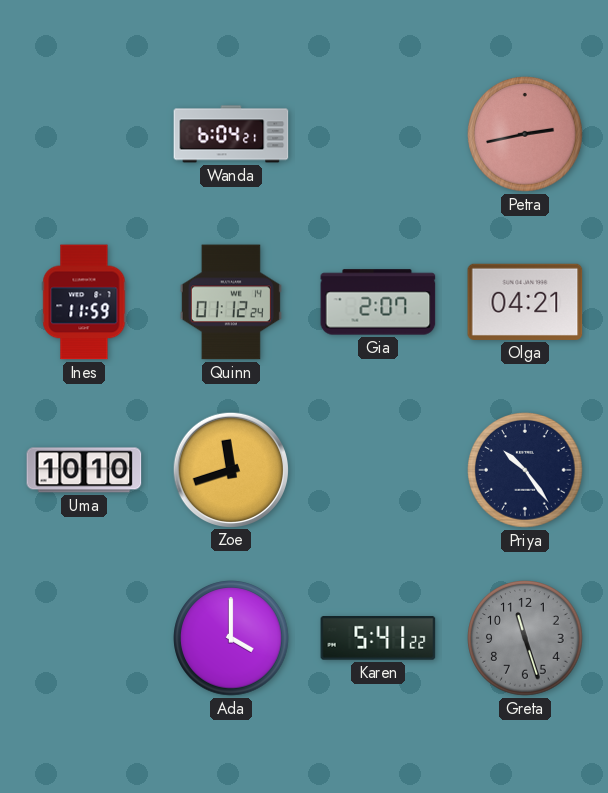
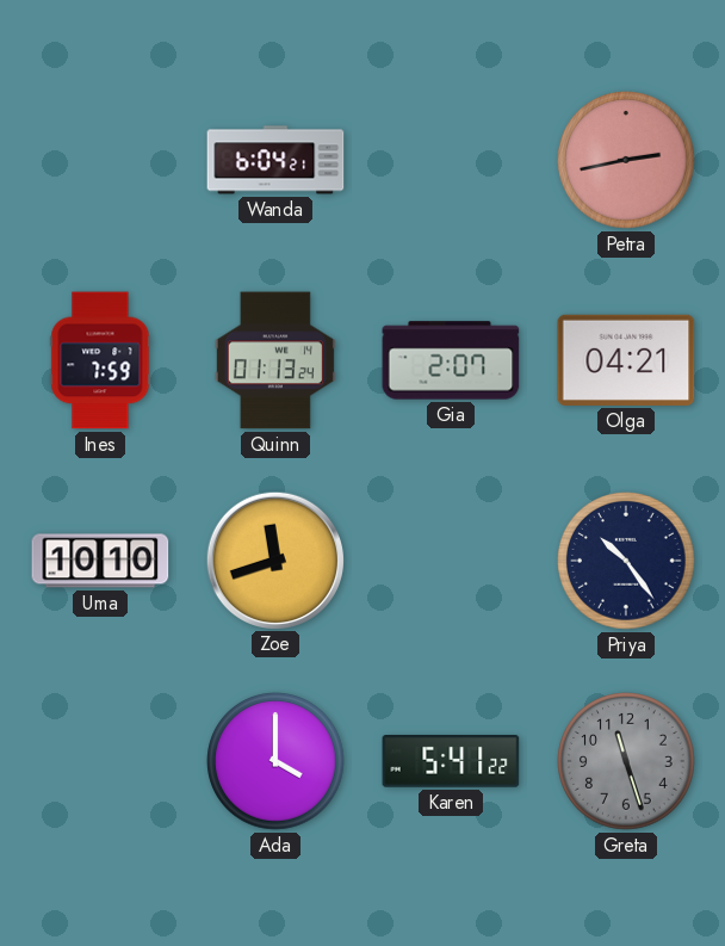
Ines: 11:59 -> 7:59 (100, 360)
Quinn: 01:12 -> 01:13 (275, 360)
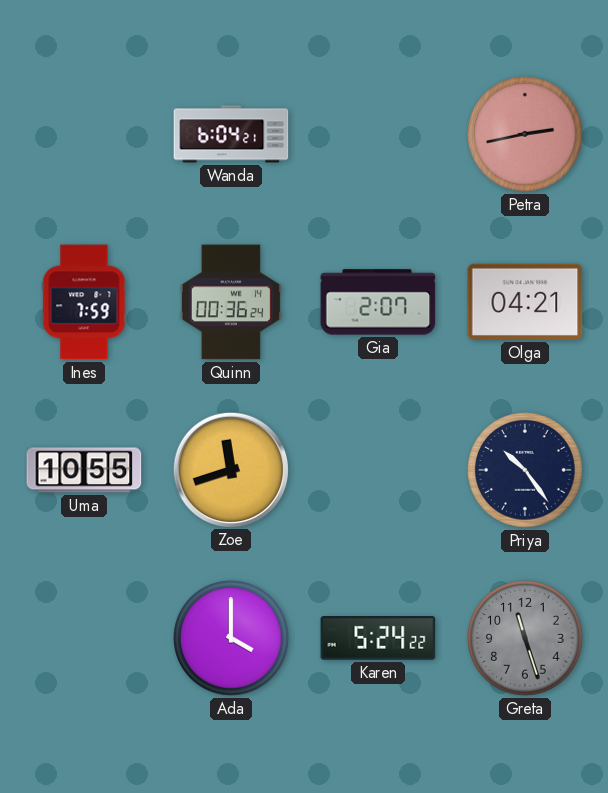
Quinn: 01:13 -> 00:36 (231, 302)
Uma: 10:10 -> 10:55 (84, 470)
Karen: 5:41 -> 5:24 (378, 639)
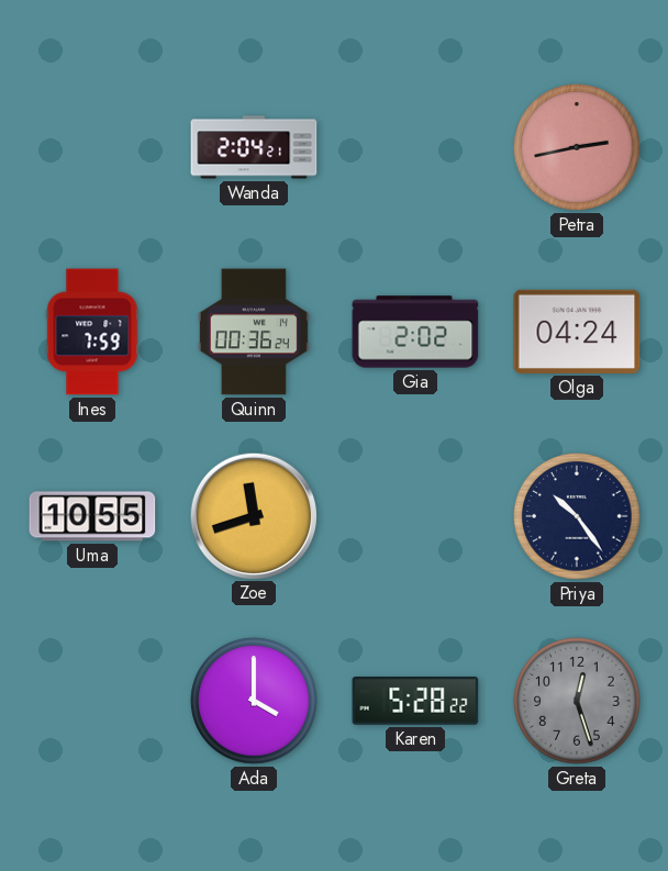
Wanda: 6:04 -> 2:04 (254, 147)
Gia: 2:07 -> 2:02 (415, 332)
Olga: 04:21 -> 04:24 (577, 332)
Karen: 5:24 -> 5:28 (415, 702)
Greta: 11:27 -> 12:27 (577, 701)
